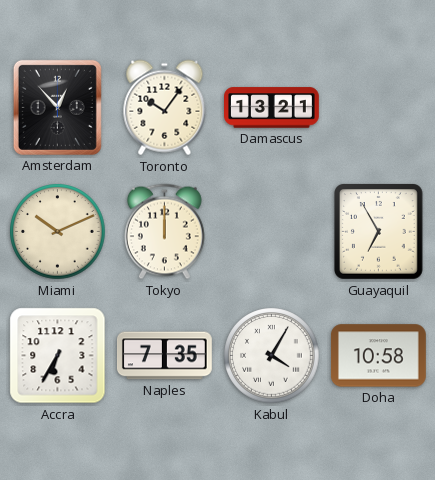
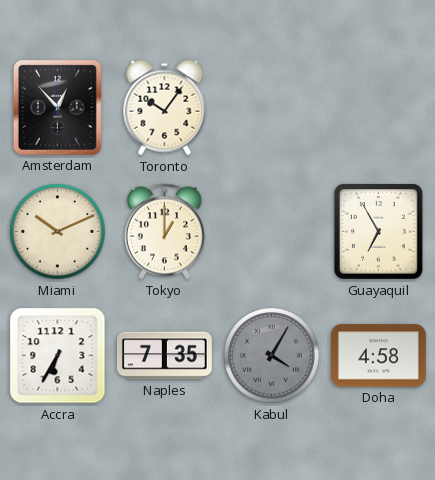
Damascus: 13:21 -> none (272, 108)
Tokyo: 12:00 -> 1:00 (164, 232)
Kabul dial: white -> grey (272, 356)
Doha: 10:58 -> 4:58 (378, 356)
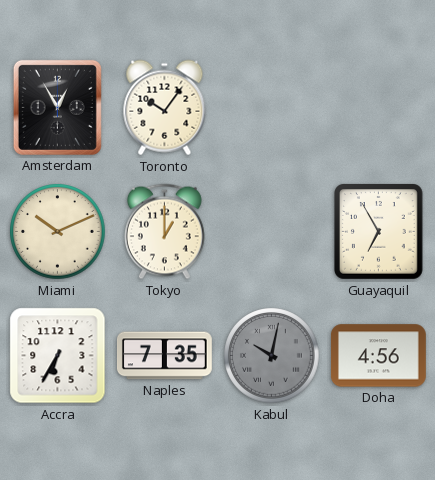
Amsterdam: 12:53 -> 12:55 (57, 107)
Kabul: 4:05 -> 10:02 (272, 356)
Doha: 4:58 -> 4:56 (378, 356)
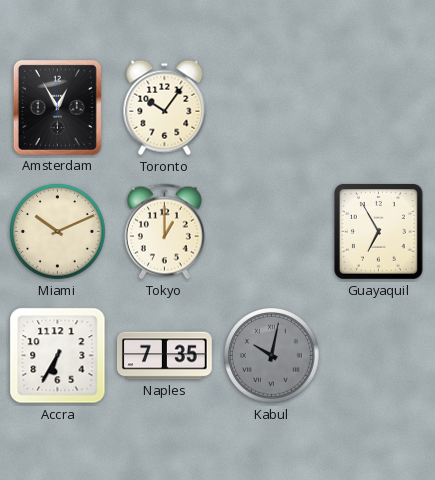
Doha: 4:56 -> none (378, 356)
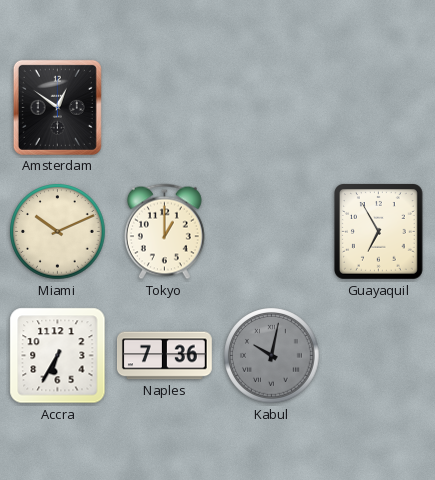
Amsterdam: 12:55 -> 12:51 (57, 107)
Toronto: 10:06 -> none (165, 108)
Naples: 7:35 -> 7:36 (164, 356)
